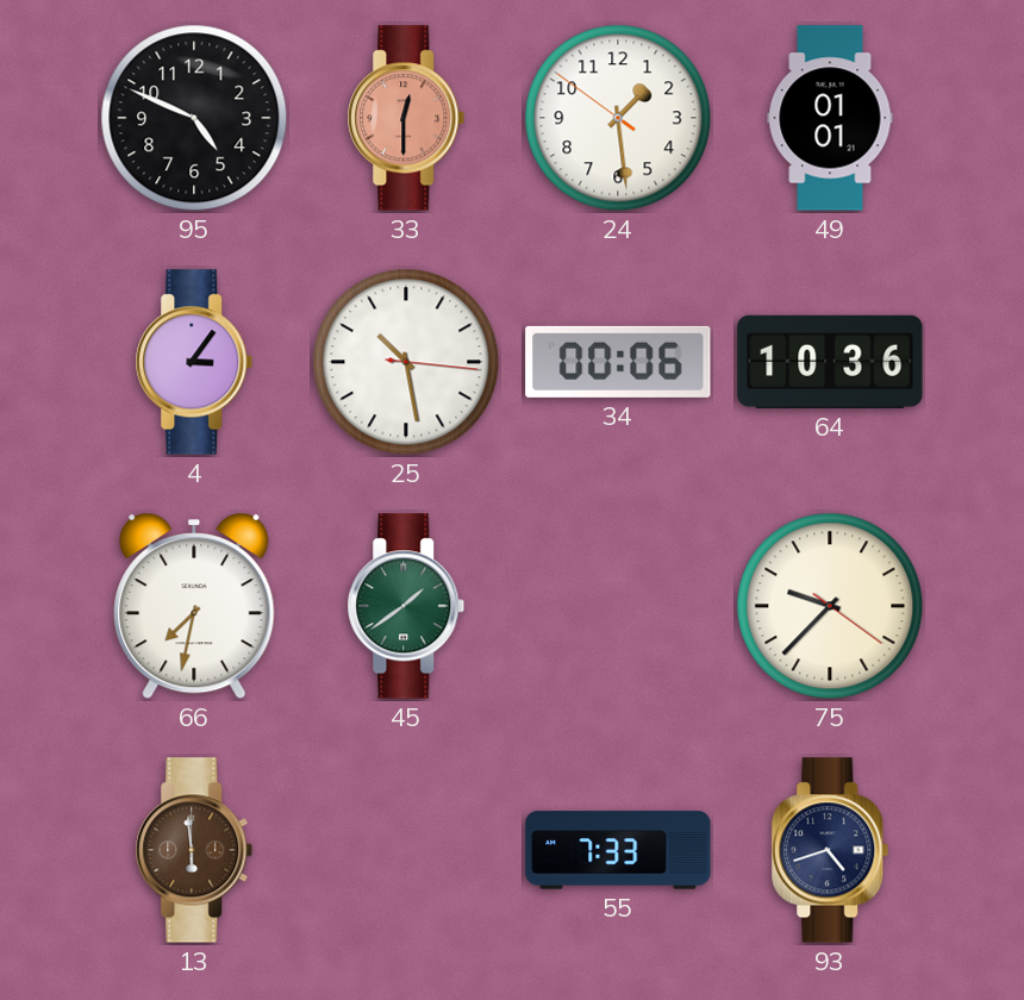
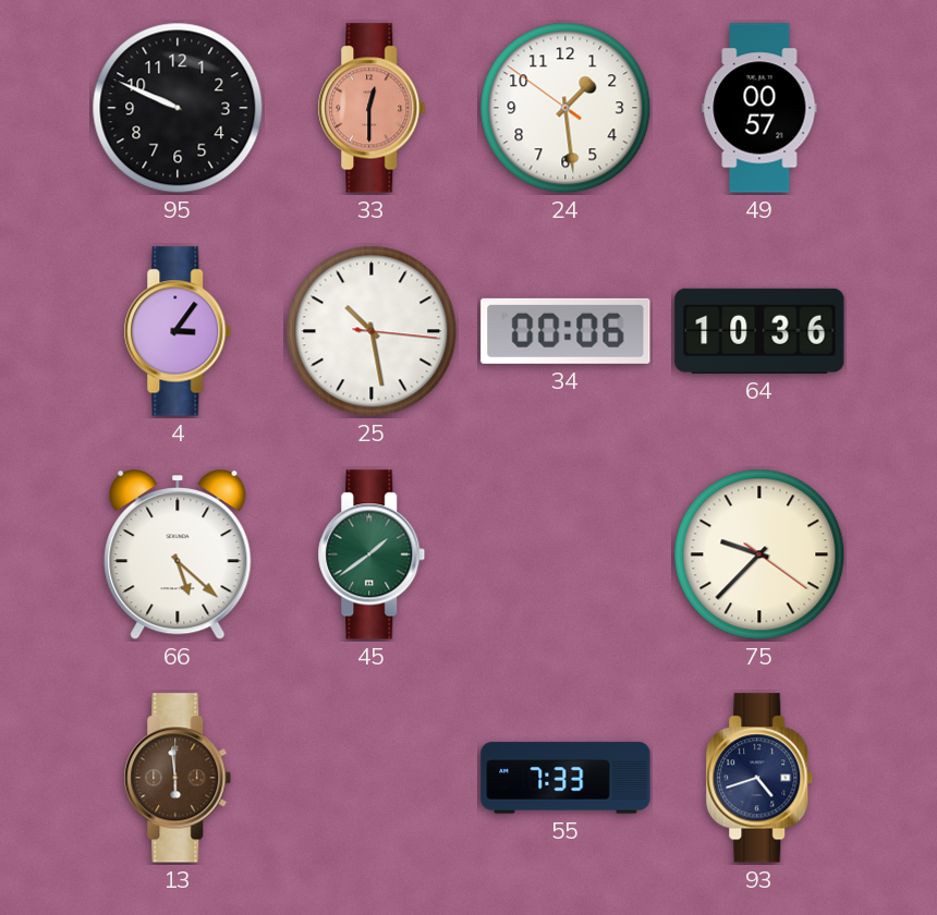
95: 4:49 -> 9:49 (178, 108)
49: 01:01 -> 00:57 (759, 108)
66: 7:32 -> 5:22 (178, 556)
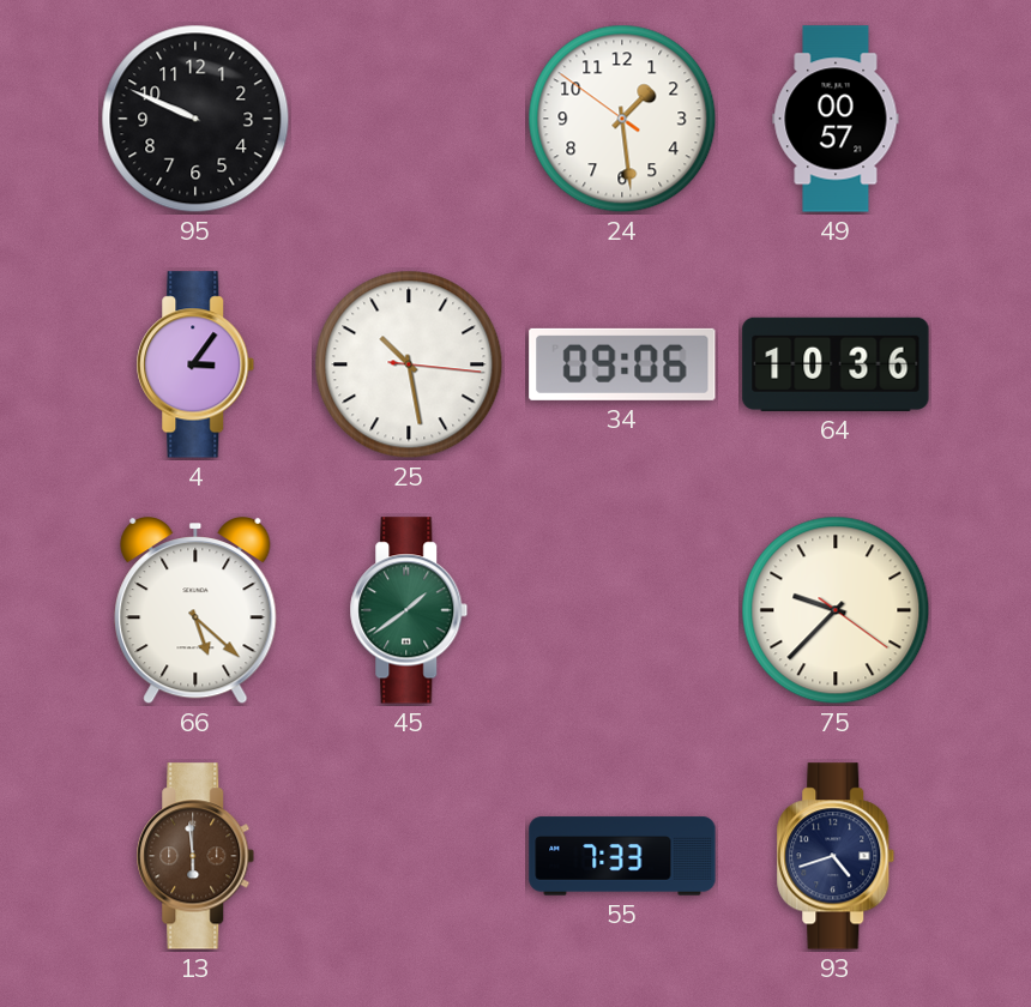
33: 12:30 -> none (372, 108)
34: 00:06 -> 09:06 (622, 364)
